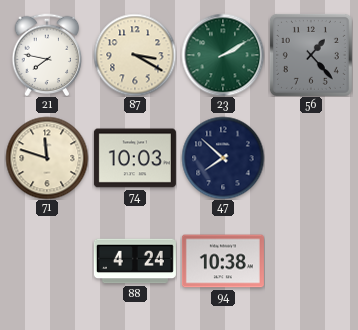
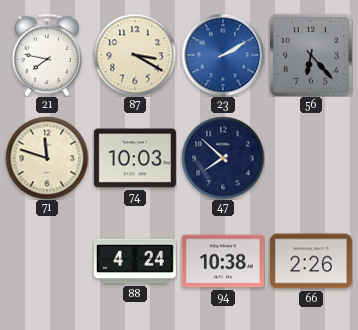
23 dial: green -> blue (223, 55)
56: 1:23 -> 6:23 (311, 55)
66: none -> 2:26 (311, 261)
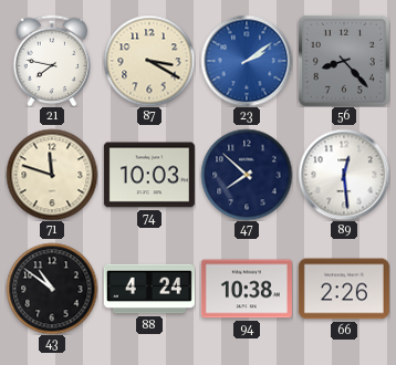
23: 2:10 -> 2:09 (247, 61)
56: 6:23 -> 8:23 (344, 61)
89: none -> 12:29 (344, 175)
43: none -> 10:51 (52, 289)
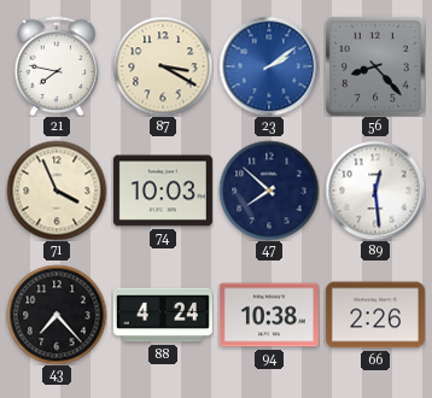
71: 11:48 -> 3:56 (57, 191)
43: 10:51 -> 7:23 (57, 315)
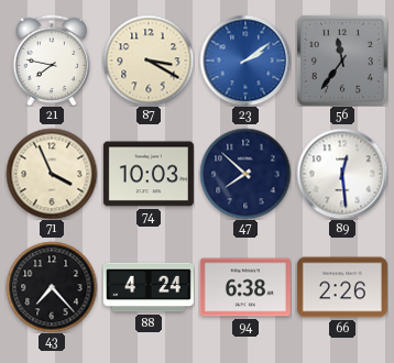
56: 8:23 -> 11:36 (342, 61)
94: 10:38 -> 6:38 (245, 287)
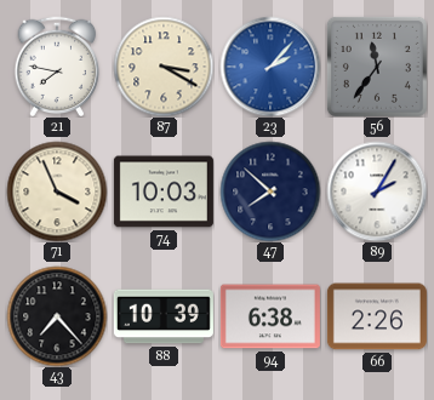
23: 2:09 -> 2:07 (270, 67)
89: 12:29 -> 2:05 (377, 192)
88: 4:24 -> 10:39 (164, 316)
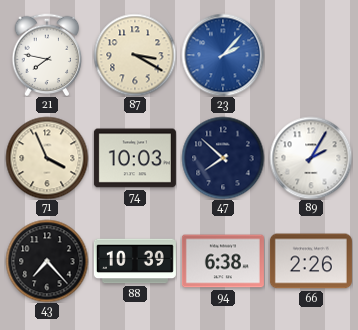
56: 11:36 -> none (377, 67)
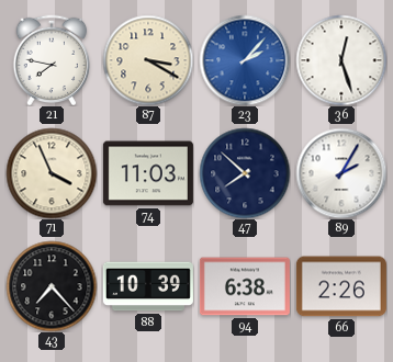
36: none -> 12:27 (341, 60)
74: 10:03 -> 11:03 (148, 173)
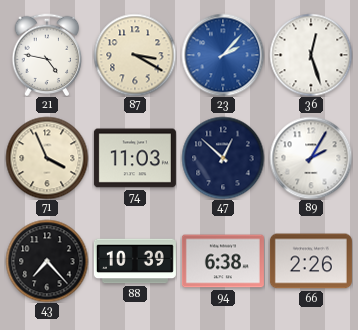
21: 7:47 -> 4:47 (47, 55)
47: 7:52 -> 12:52 (223, 158)
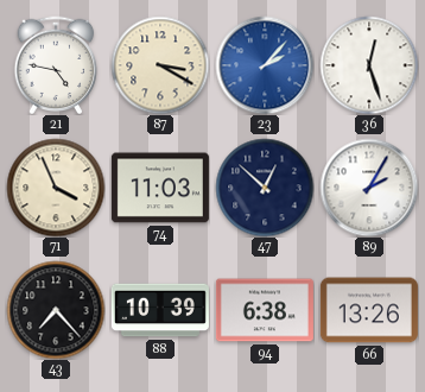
66: 2:26 -> 13:26 (369, 310)
